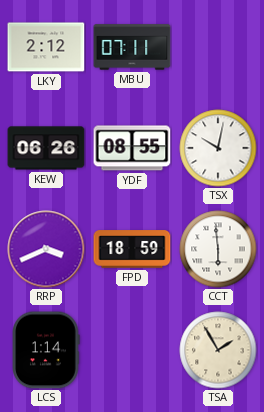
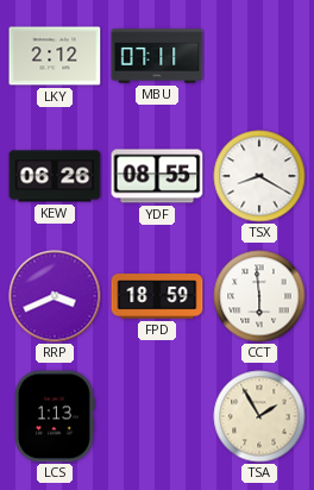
TSX: 10:02 -> 8:20 (259, 176)
LCS: 1:14 -> 1:13 (55, 416)
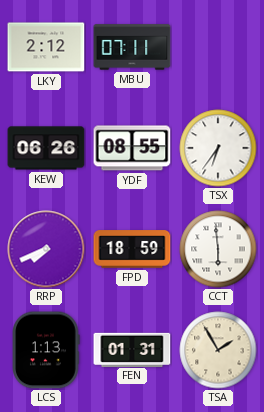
TSX: 8:20 -> 6:36 (218, 148)
RRP: 3:41 -> 7:41 (46, 249)
FEN: none -> 01:31 (132, 349)
